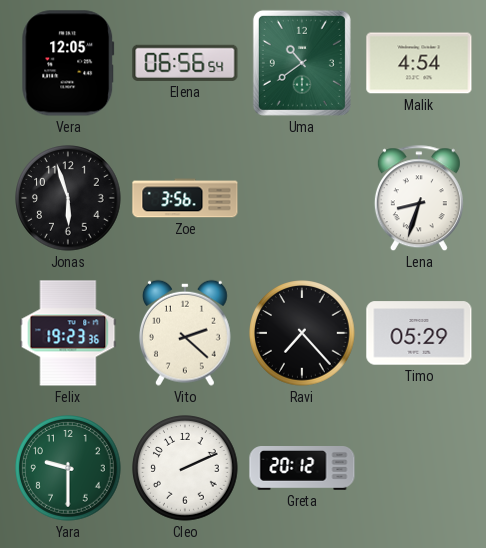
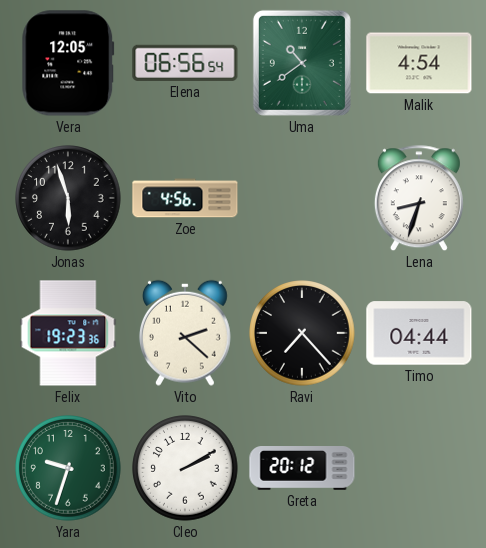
Zoe: 3:56 -> 4:56 (185, 198)
Timo: 05:29 -> 04:44 (419, 333)
Yara: 9:30 -> 9:33 (68, 468)
Cleo: 2:11 -> 2:10 (185, 468)
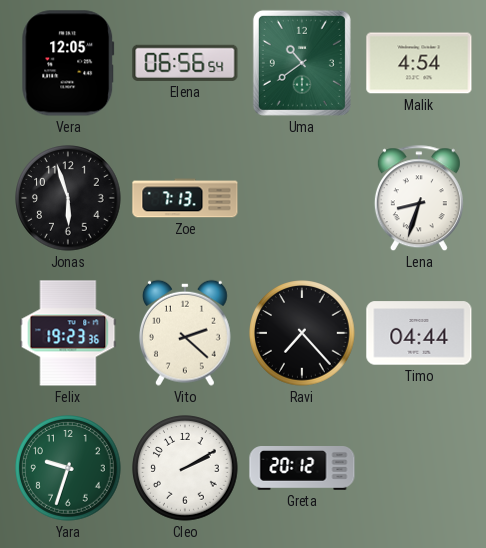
Zoe: 4:56 -> 7:13 (185, 198)
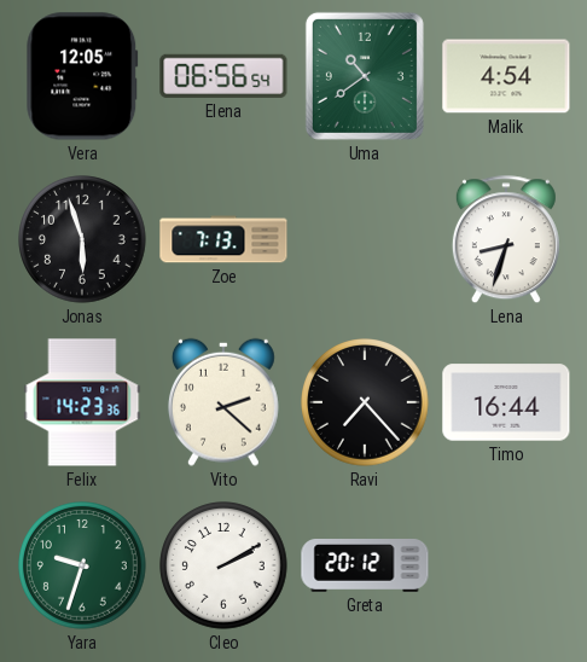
Felix: 19:23 -> 14:23 (82, 402)
Timo: 04:44 -> 16:44 (506, 402)
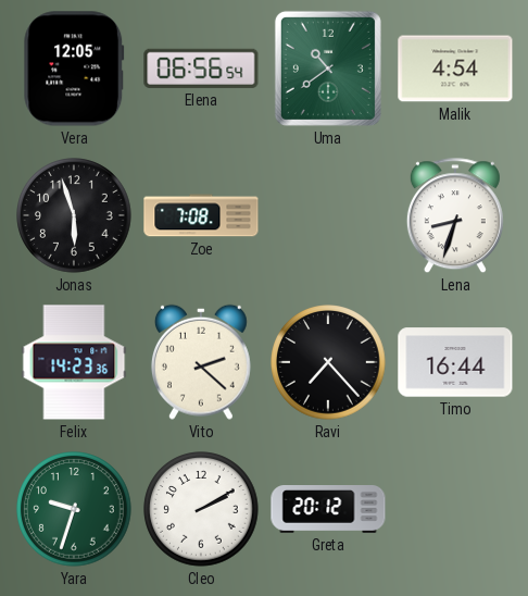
Zoe: 7:13 -> 7:08 (201, 215)
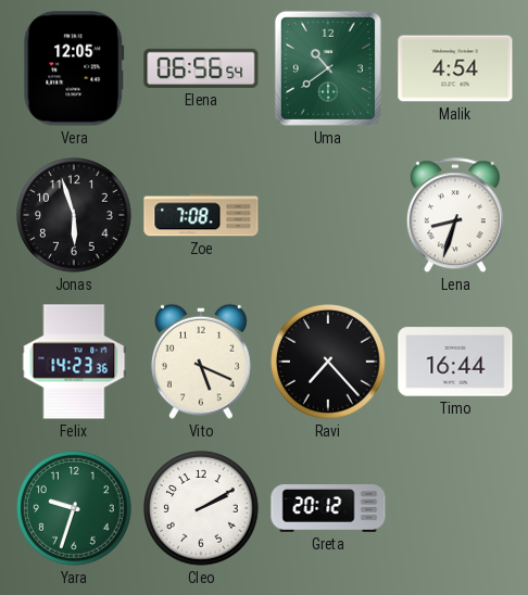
Vito: 2:22 -> 5:19 (201, 362)
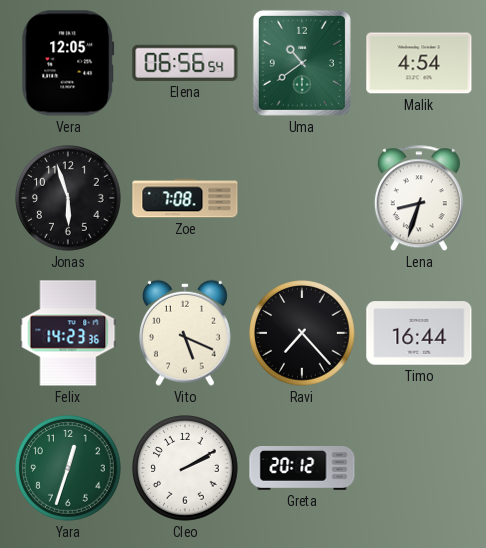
Yara: 9:33 -> 12:33 (68, 468)
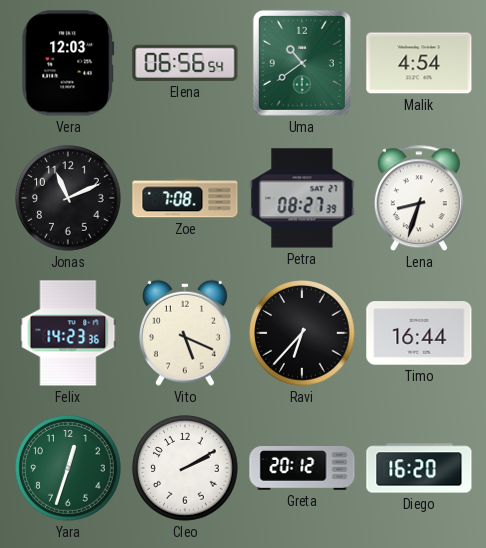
Vera: 12:05 -> 12:03 (68, 63)
Jonas: 5:57 -> 11:11 (68, 198)
Petra: none -> 08:27 (302, 198)
Ravi: 7:23 -> 6:37 (302, 333)
Diego: none -> 16:20 (419, 468)
